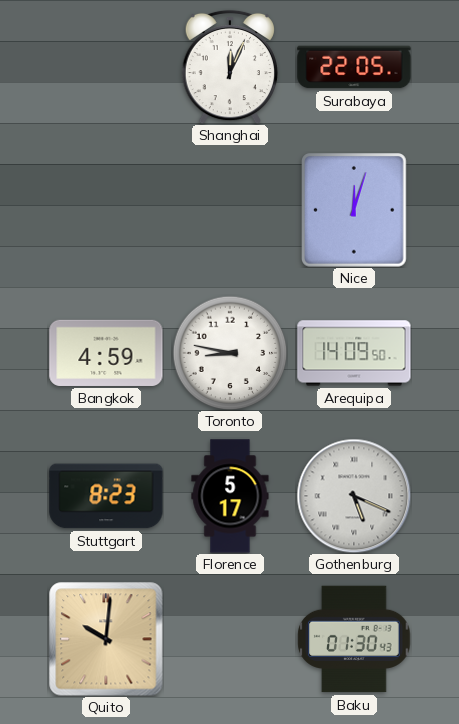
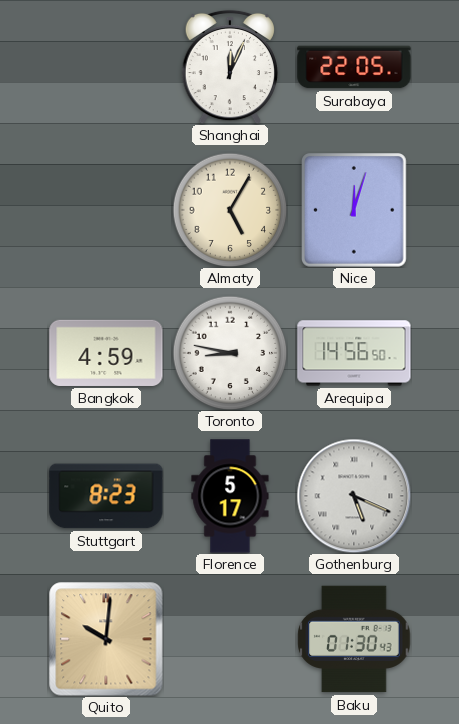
Almaty: none -> 5:05 (230, 210)
Arequipa: 14:09 -> 14:56 (354, 353)
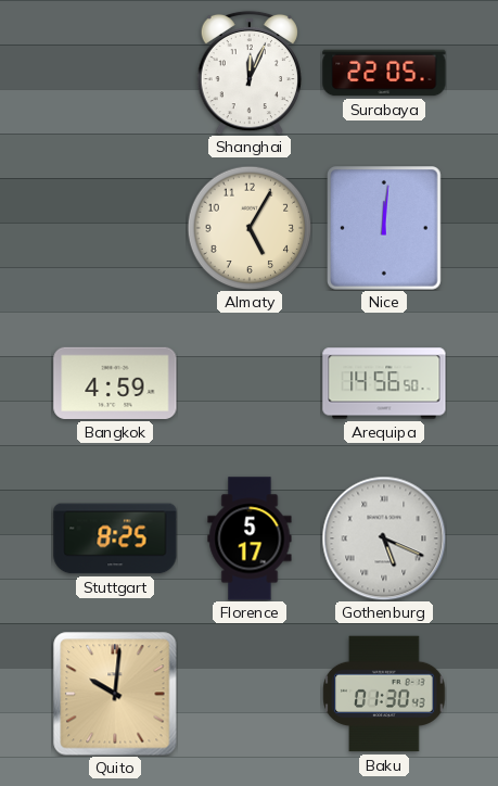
Nice: 12:03 -> 12:01 (385, 229)
Toronto: 8:47 -> none (230, 353)
Stuttgart: 8:23 -> 8:25 (115, 538)
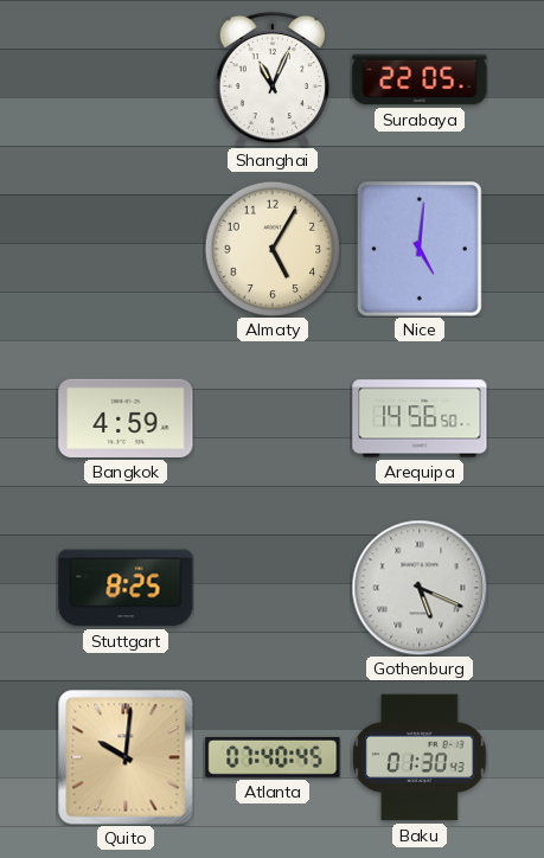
Shanghai: 12:04 -> 11:04 (273, 79)
Nice: 12:01 -> 5:01 (421, 250)
Florence: 5:17 -> none (250, 538)
Atlanta: none -> 07:40 (273, 757)
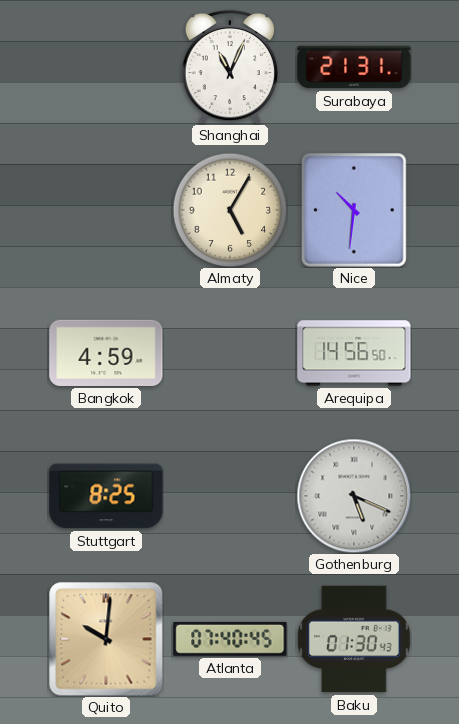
Surabaya: 22:05 -> 21:31 (354, 67)
Nice: 5:01 -> 10:31 (355, 211)
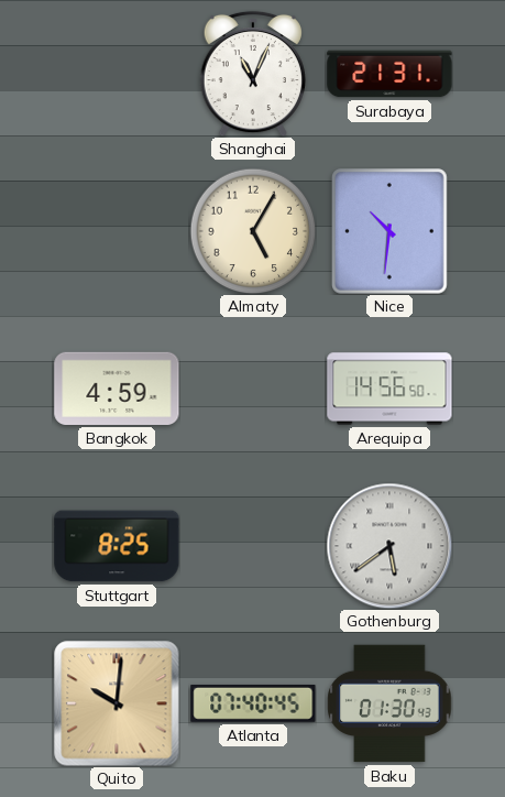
Gothenburg: 5:19 -> 5:39 (389, 546)
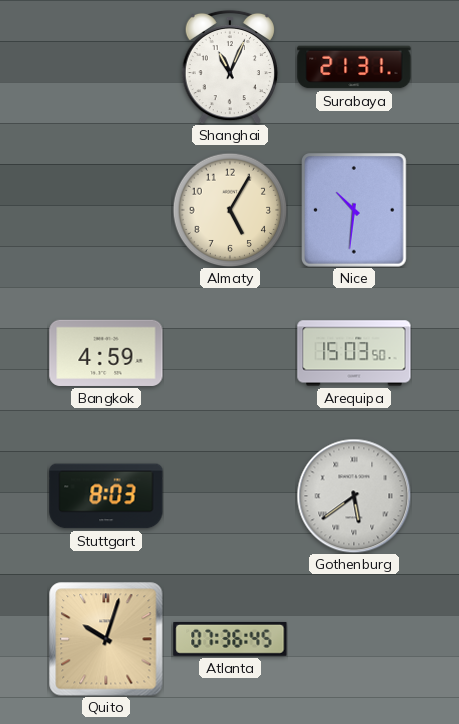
Arequipa: 14:56 -> 15:03 (354, 353)
Stuttgart: 8:25 -> 8:03 (106, 496)
Quito: 10:01 -> 10:03 (106, 639)
Atlanta: 07:40 -> 07:36 (230, 639)
Baku: 01:30 -> none (389, 703)
